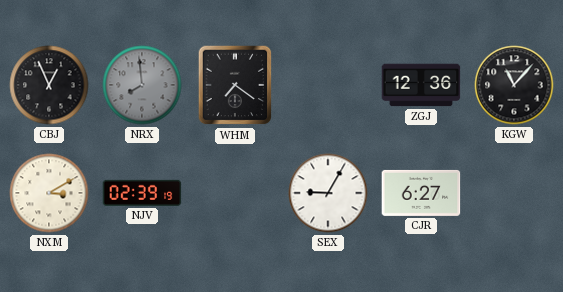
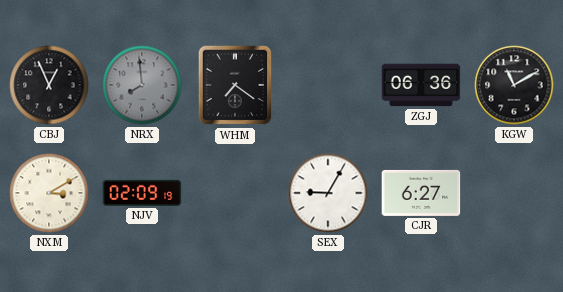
ZGJ: 12:36 -> 06:36 (421, 85)
KGW: 11:07 -> 11:10 (514, 85)
NJV: 02:39 -> 02:09 (142, 193)
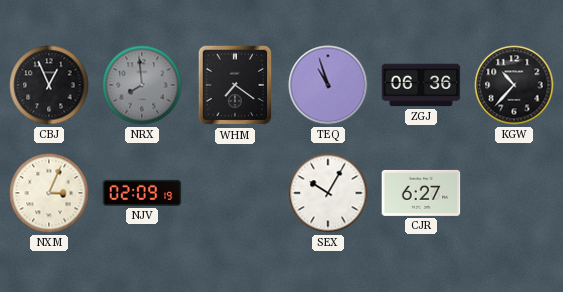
TEQ: none -> 10:57 (328, 85)
KGW: 11:10 -> 10:37 (514, 85)
NXM: 3:10 -> 3:04 (49, 193)
SEX: 9:05 -> 10:05 (328, 193)
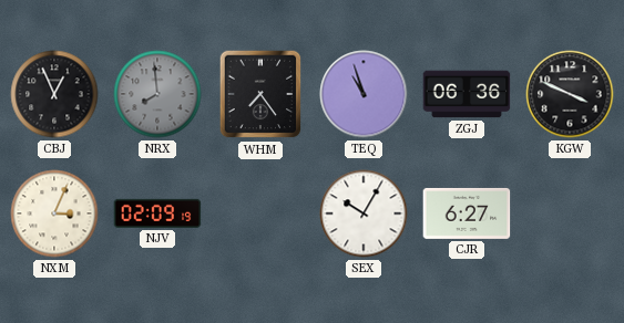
WHM: 7:21 -> 7:24 (260, 94)
KGW: 10:37 -> 3:49 (570, 94)
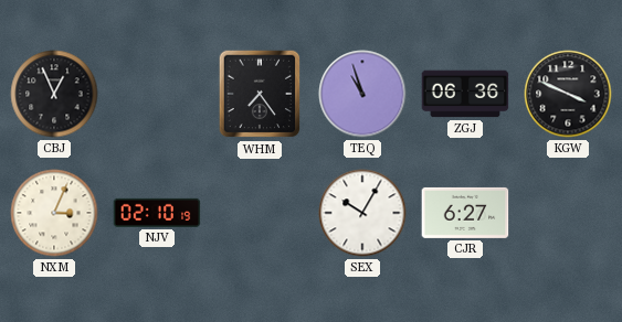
NRX: 7:59 -> none (157, 94)
NJV: 02:09 -> 02:10 (157, 213)
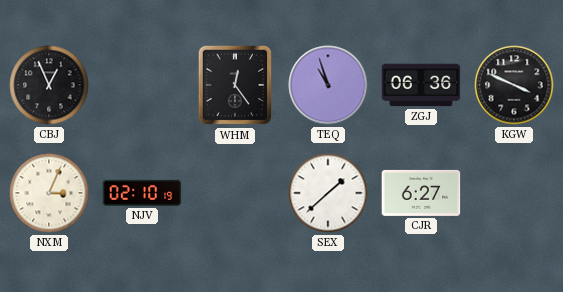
WHM: 7:24 -> 12:24 (235, 85)
SEX: 10:05 -> 1:38 (328, 193)
